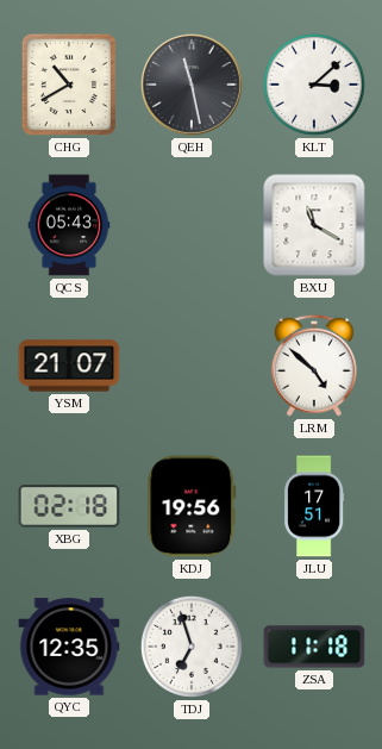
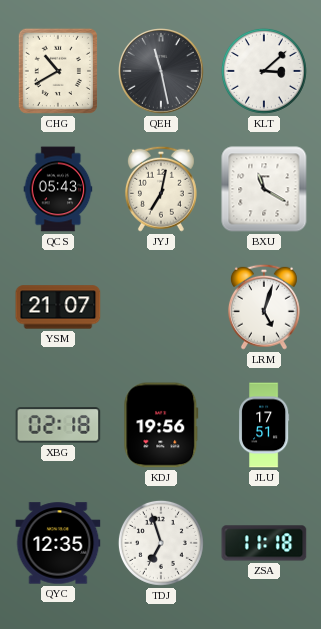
JYJ: none -> 7:02 (161, 189)
LRM: 4:52 -> 5:03 (264, 307)
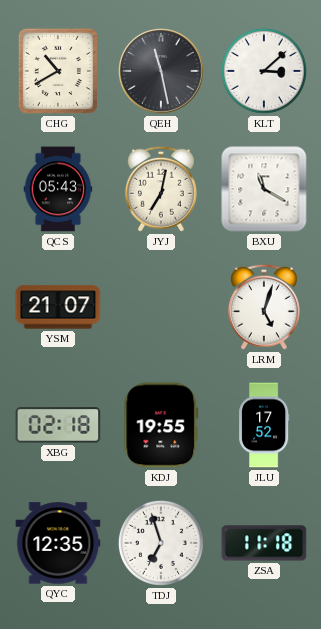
KDJ: 19:56 -> 19:55 (161, 425)
JLU: 17:51 -> 17:52 (264, 425)
